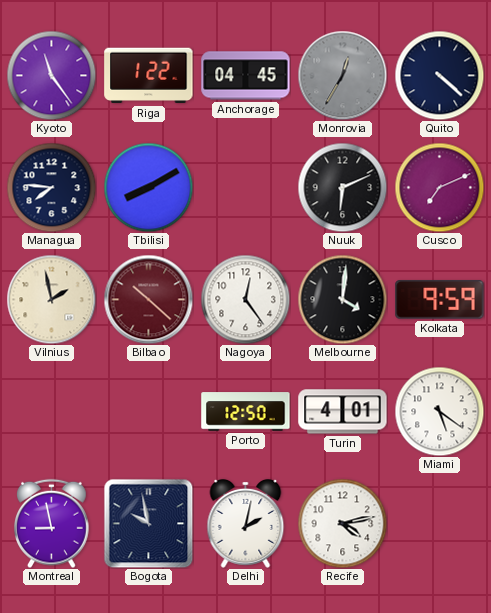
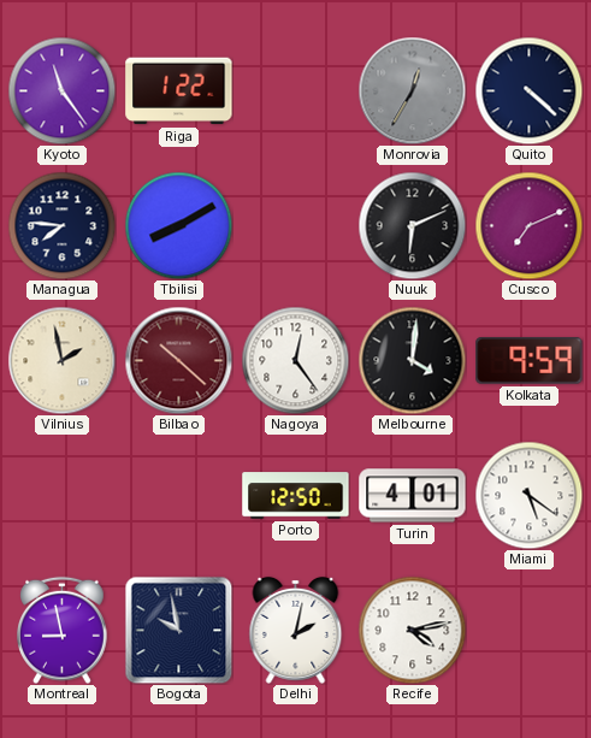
Anchorage: 04:45 -> none (246, 76)
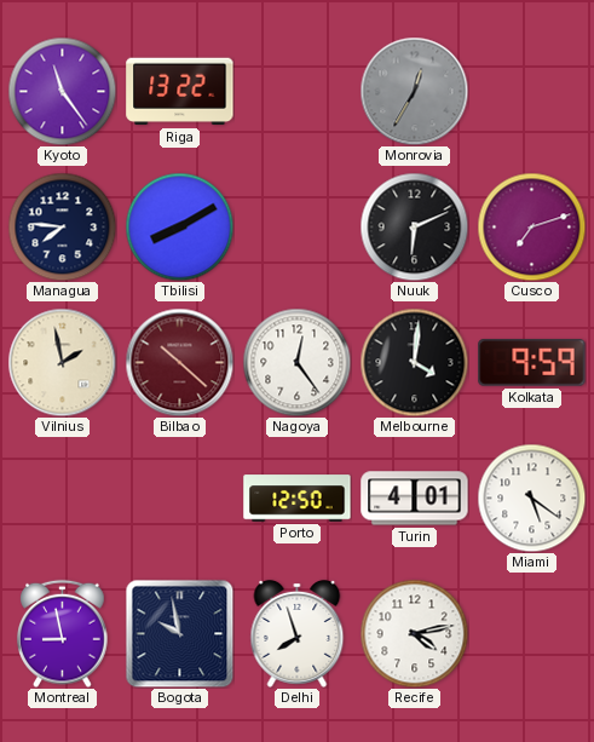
Riga: 1:22 -> 13:22 (180, 92)
Quito: 4:22 -> none (528, 90)
Cusco: 7:11 -> 7:12 (531, 226)
Delhi: 2:02 -> 7:57 (298, 633)
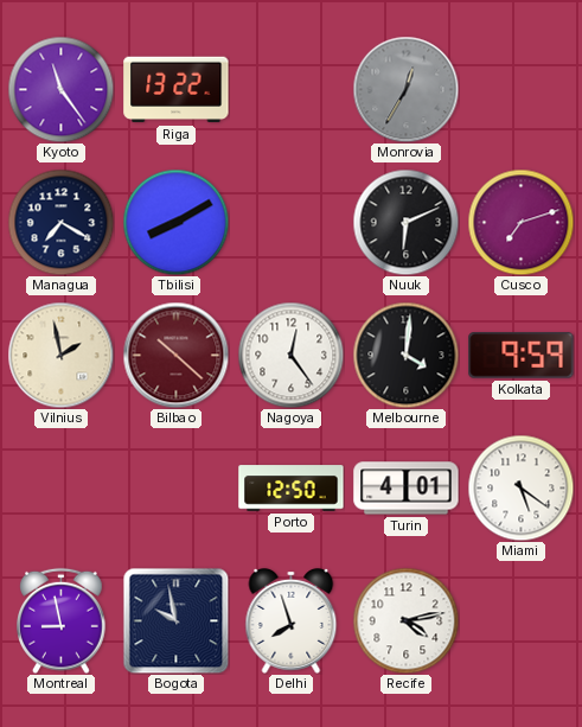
Managua: 7:46 -> 7:20 (60, 222)
